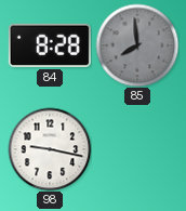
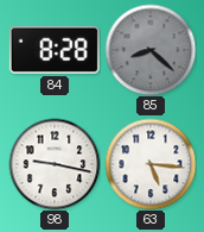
85: 7:59 -> 8:22 (151, 50)
63: none -> 5:16 (151, 164)
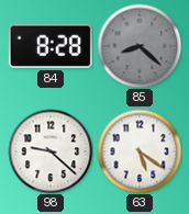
98: 9:17 -> 9:22 (51, 151)
63: 5:16 -> 5:21 (140, 151)
